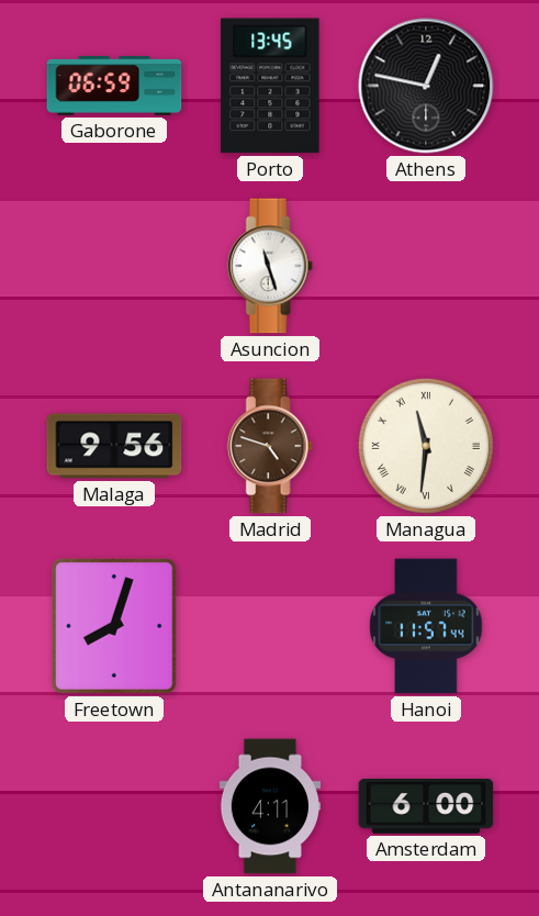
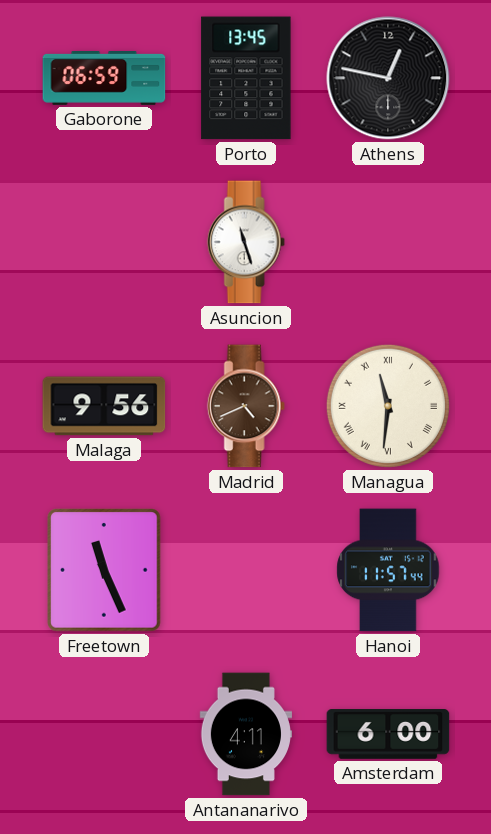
Madrid: 4:48 -> 4:41 (246, 406)
Freetown: 8:03 -> 11:26 (104, 570)
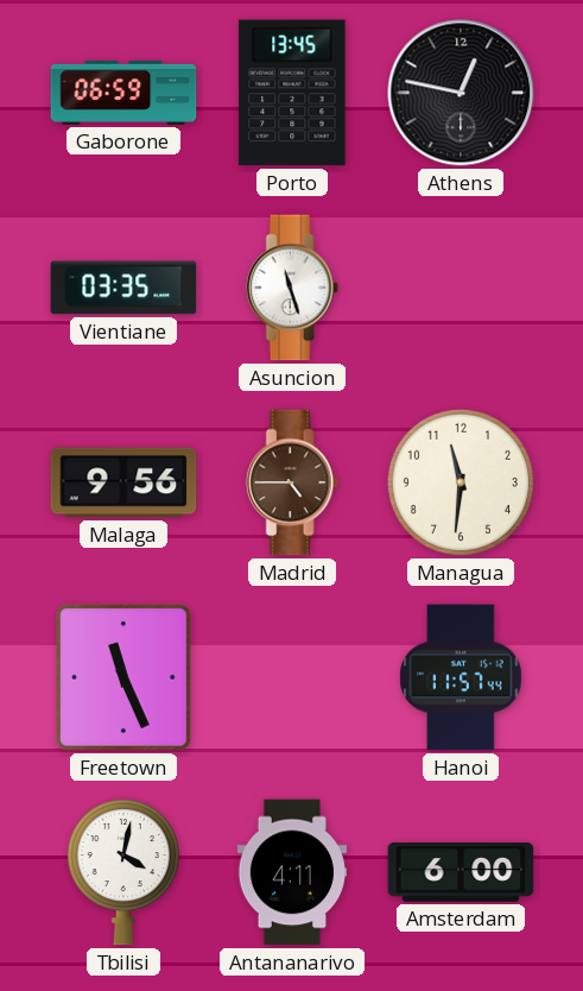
Vientiane: none -> 03:35 (123, 288)
Madrid: 4:41 -> 4:45 (292, 482)
Managua numerals: Roman -> Arabic (461, 482)
Tbilisi: none -> 4:02 (123, 873)
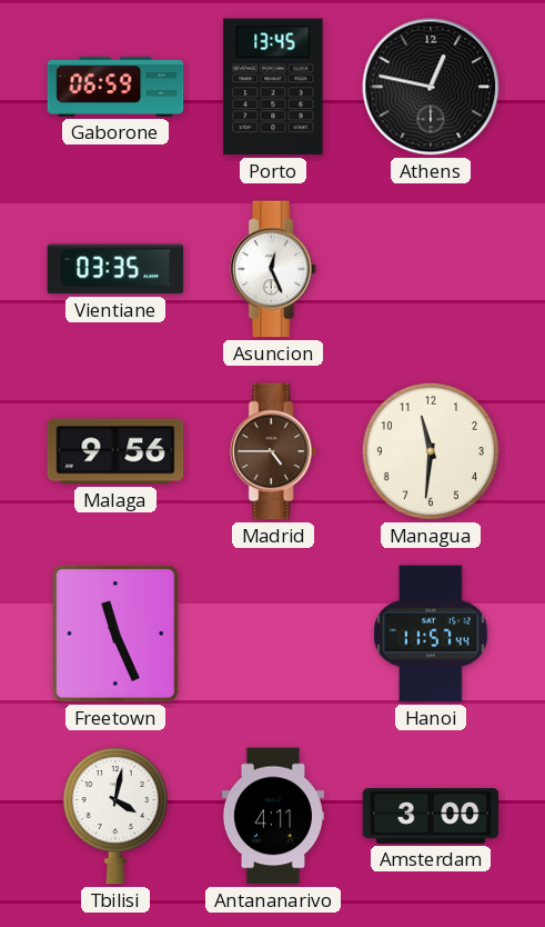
Asuncion: 11:27 -> 12:26 (273, 269)
Amsterdam: 6:00 -> 3:00 (431, 816)
